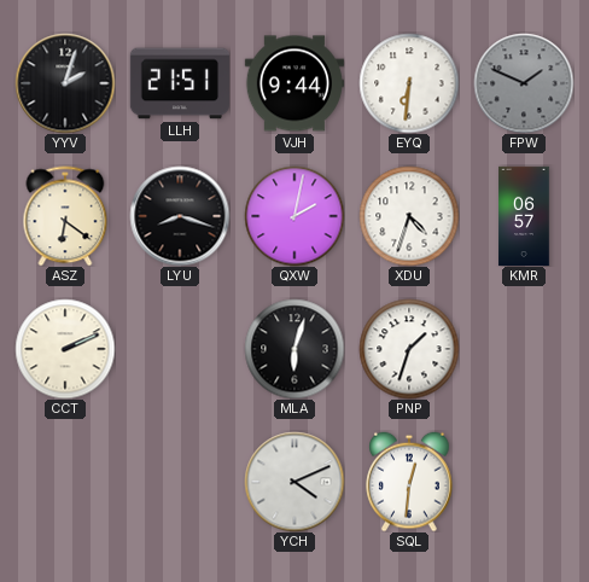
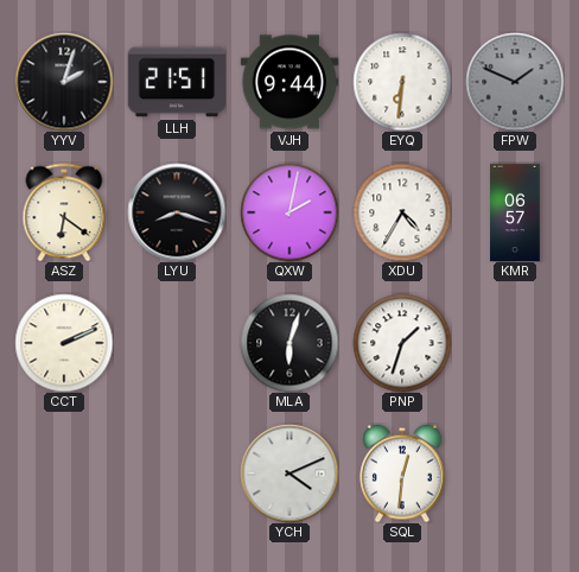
XDU: 4:33 -> 4:35 (402, 212)
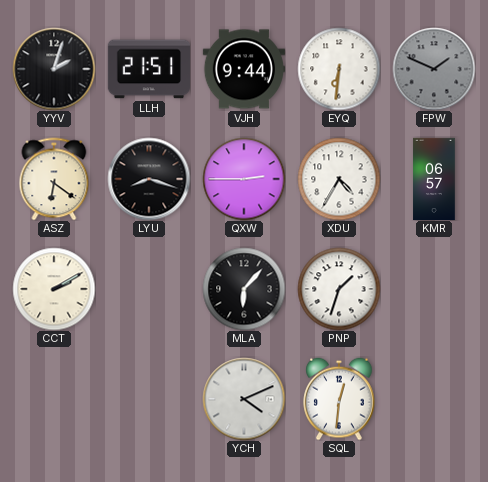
QXW: 2:02 -> 2:45 (244, 179)
CCT: 2:11 -> 2:10 (54, 289)
MLA: 6:03 -> 6:07 (244, 289)
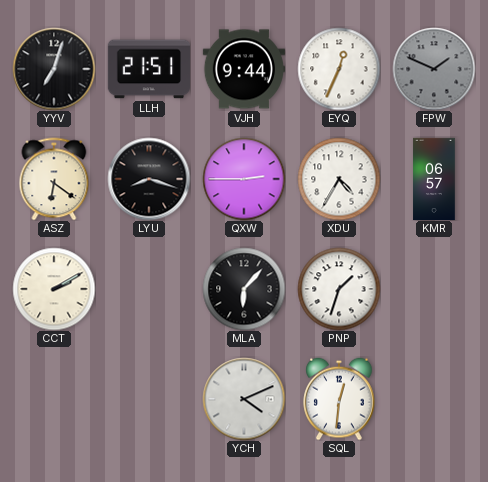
YYV: 2:03 -> 7:03 (54, 69)
EYQ: 6:31 -> 12:34 (339, 69)
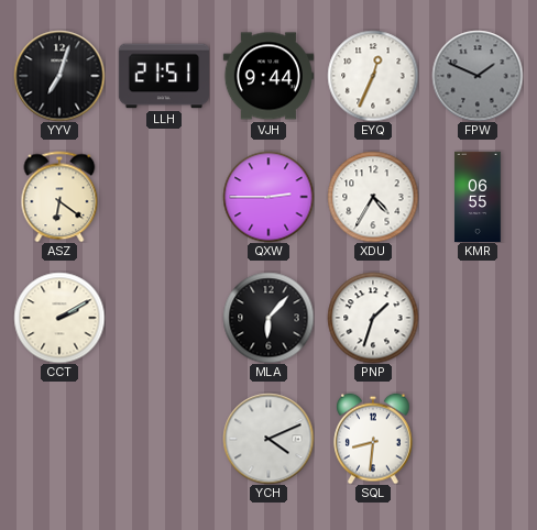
LYU: 8:18 -> none (149, 179)
KMR: 06:57 -> 06:55 (478, 197)
SQL: 12:31 -> 8:31 (373, 439)
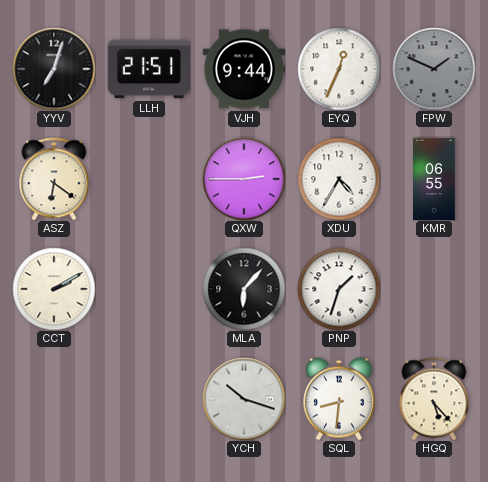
YCH: 4:11 -> 10:18 (244, 399)
HGQ: none -> 5:23 (434, 399)
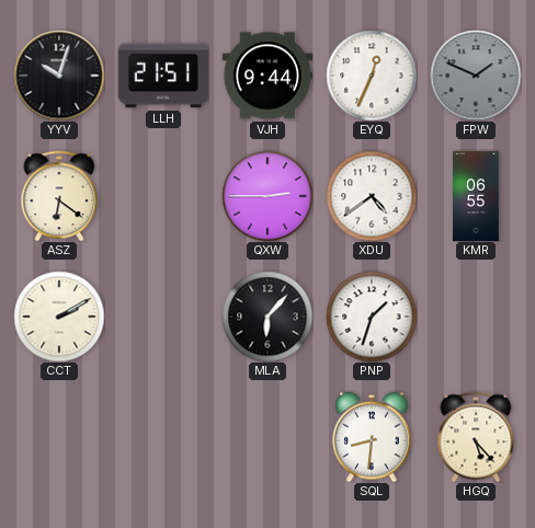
YYV: 7:03 -> 10:03 (59, 76)
XDU: 4:35 -> 4:39 (372, 196)
YCH: 10:18 -> none (244, 399)
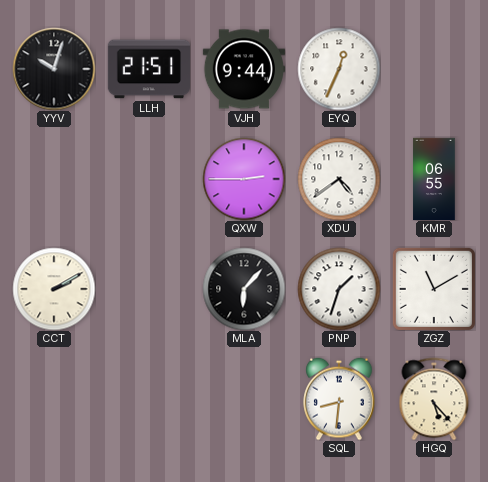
FPW: 1:49 -> none (476, 76)
ASZ: 6:21 -> none (59, 196)
ZGZ: none -> 11:10 (434, 289)
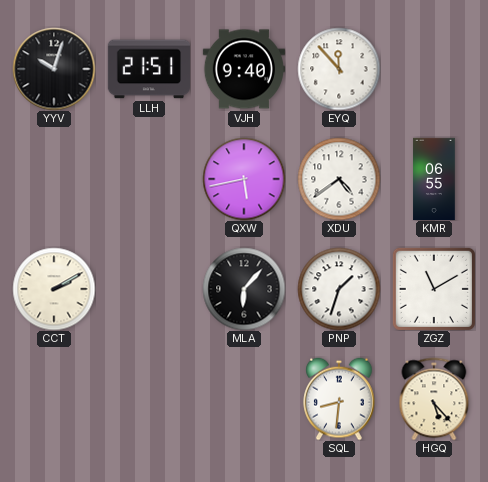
VJH: 9:44 -> 9:40 (243, 69)
EYQ: 12:34 -> 11:53 (339, 69)
QXW: 2:45 -> 5:43 (244, 179)
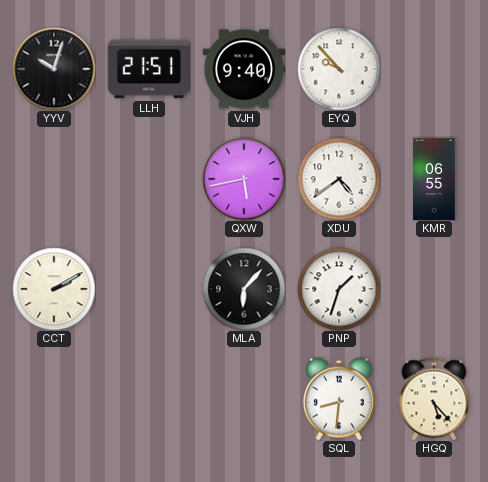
EYQ: 11:53 -> 9:53 (339, 69)
ZGZ: 11:10 -> none (434, 289)
